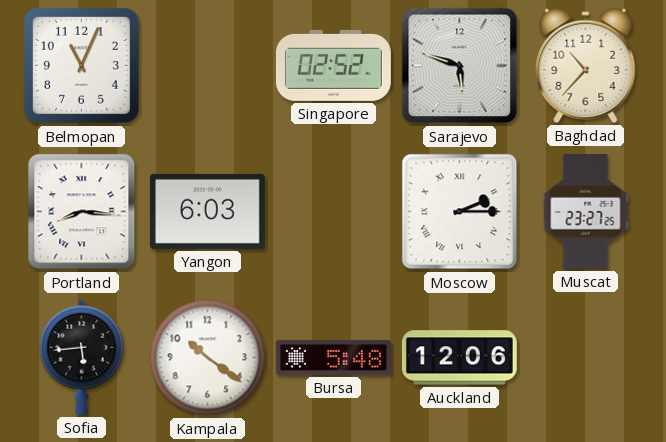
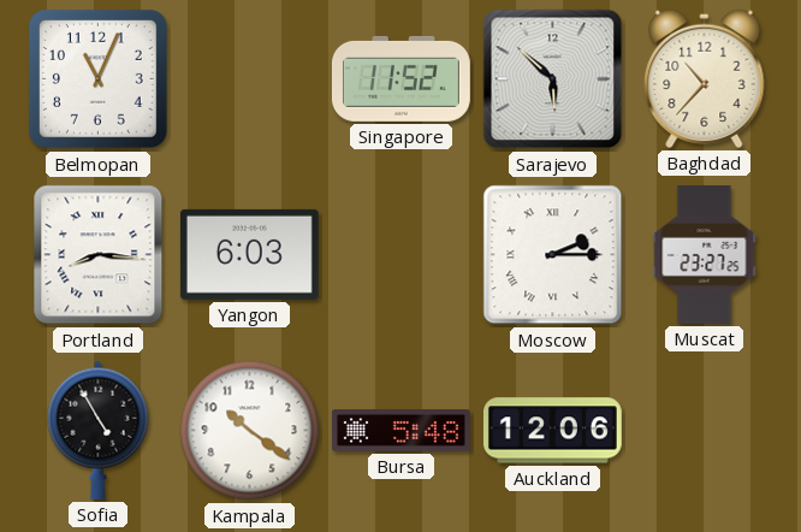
Singapore: 02:52 -> 11:52 (400, 78)
Sarajevo: 5:48 -> 5:52 (553, 79)
Sofia: 5:44 -> 4:55 (99, 430)
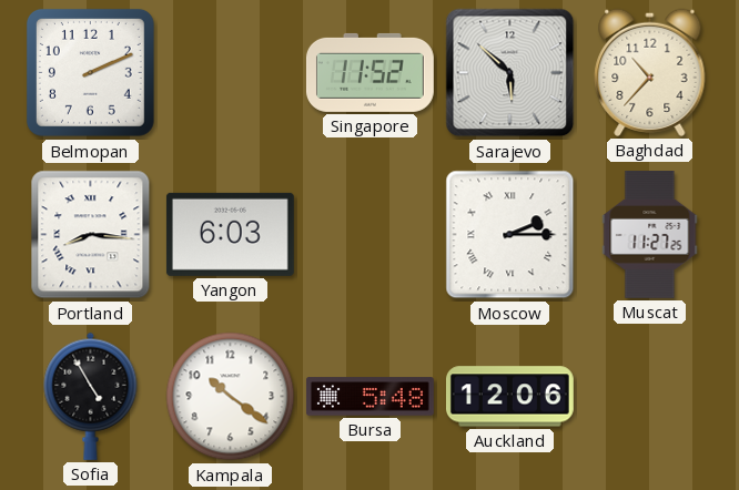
Belmopan: 11:04 -> 2:11 (90, 72)
Muscat: 23:27 -> 11:27 (650, 235)
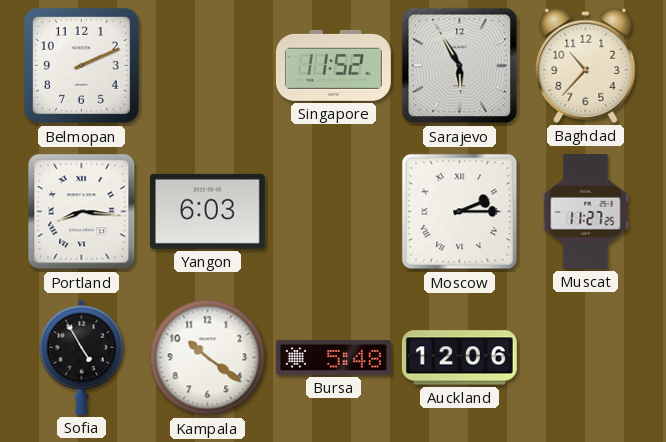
Sarajevo: 5:52 -> 5:55 (460, 66)
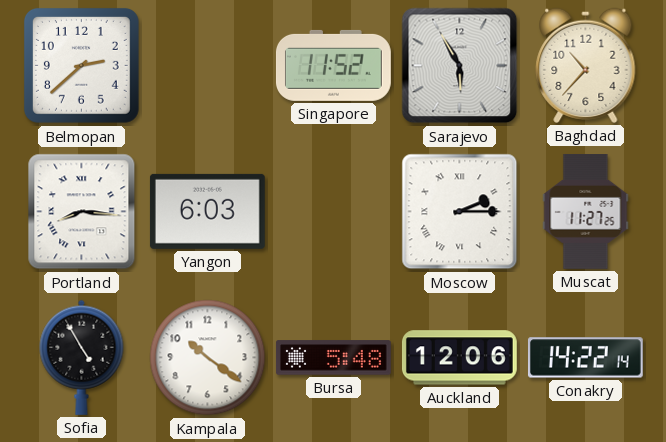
Belmopan: 2:11 -> 2:38 (81, 65)
Conakry: none -> 14:22 (585, 358)
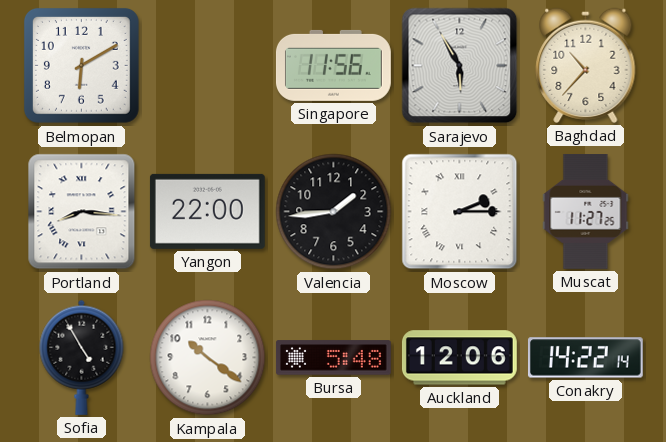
Belmopan: 2:38 -> 6:10 (81, 65)
Singapore: 11:52 -> 11:56 (333, 65)
Yangon: 6:03 -> 22:00 (207, 211)
Valencia: none -> 1:44 (334, 212)
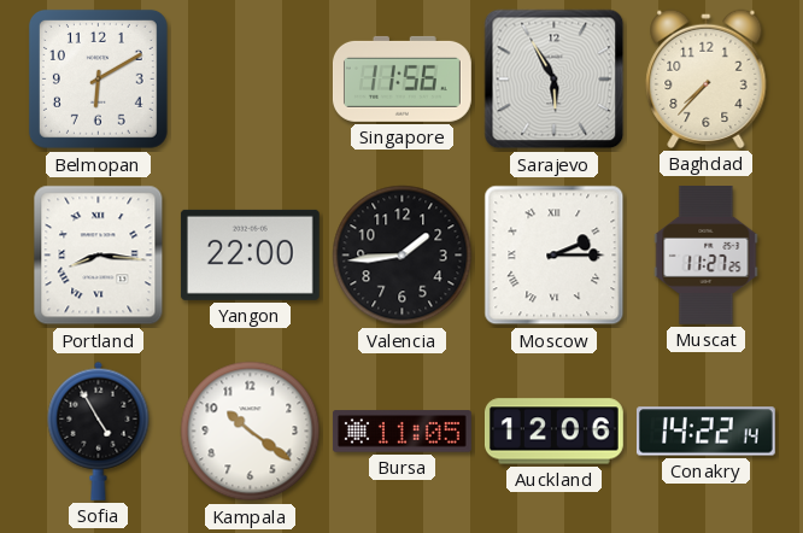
Baghdad: 10:37 -> 7:37 (707, 78)
Bursa: 5:48 -> 11:05 (401, 432)
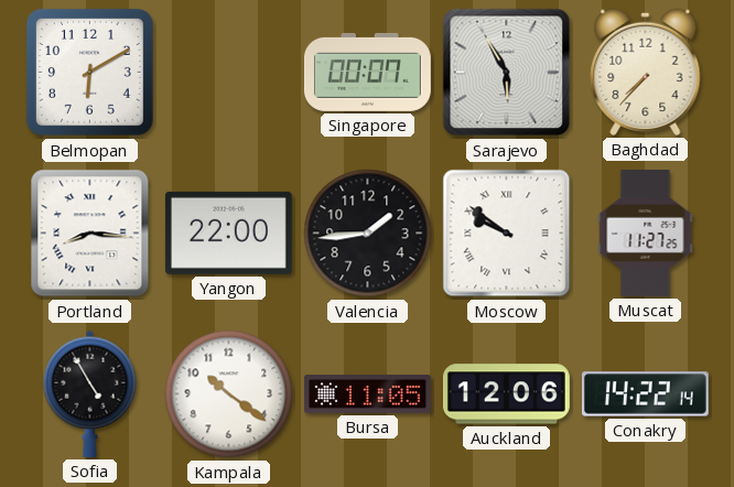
Singapore: 11:56 -> 00:07 (367, 72)
Moscow: 2:15 -> 9:51 (507, 234)
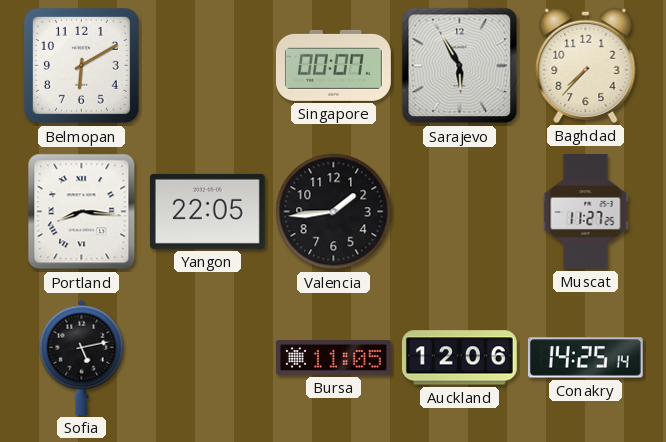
Yangon: 22:00 -> 22:05 (207, 211)
Moscow: 9:51 -> none (507, 234)
Sofia: 4:55 -> 5:13 (82, 357)
Kampala: 10:21 -> none (229, 394)
Conakry: 14:22 -> 14:25 (585, 358)
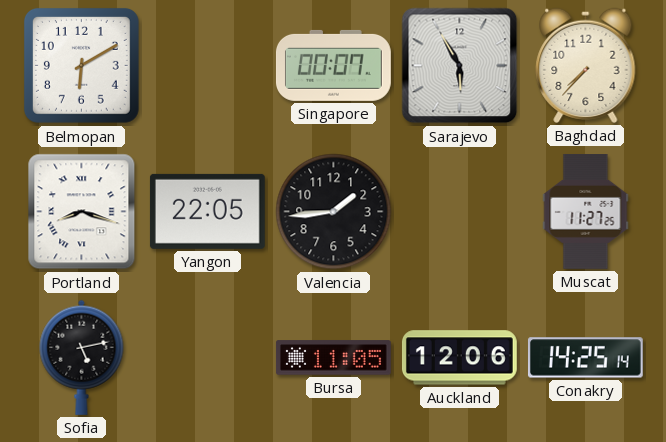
Portland: 8:16 -> 8:18 (82, 212)
